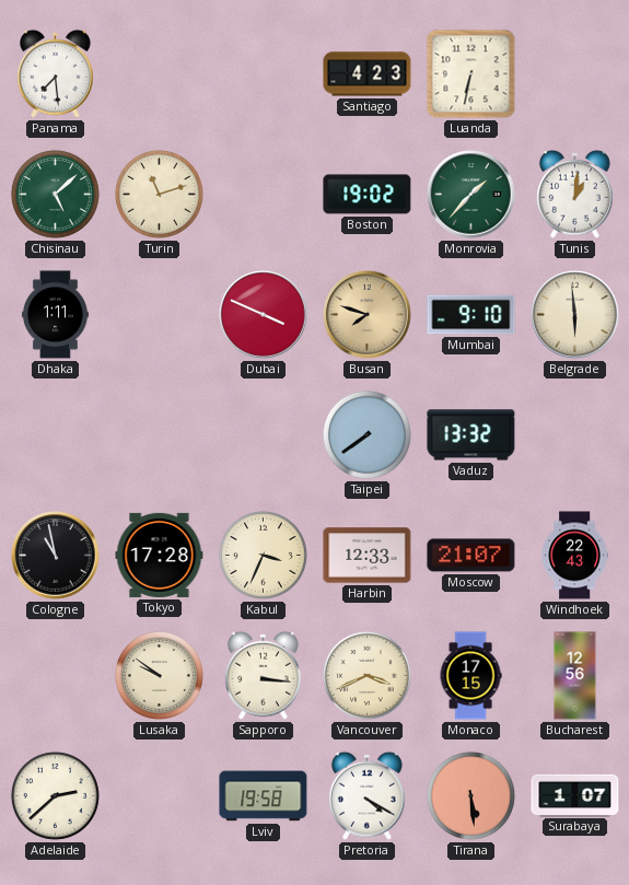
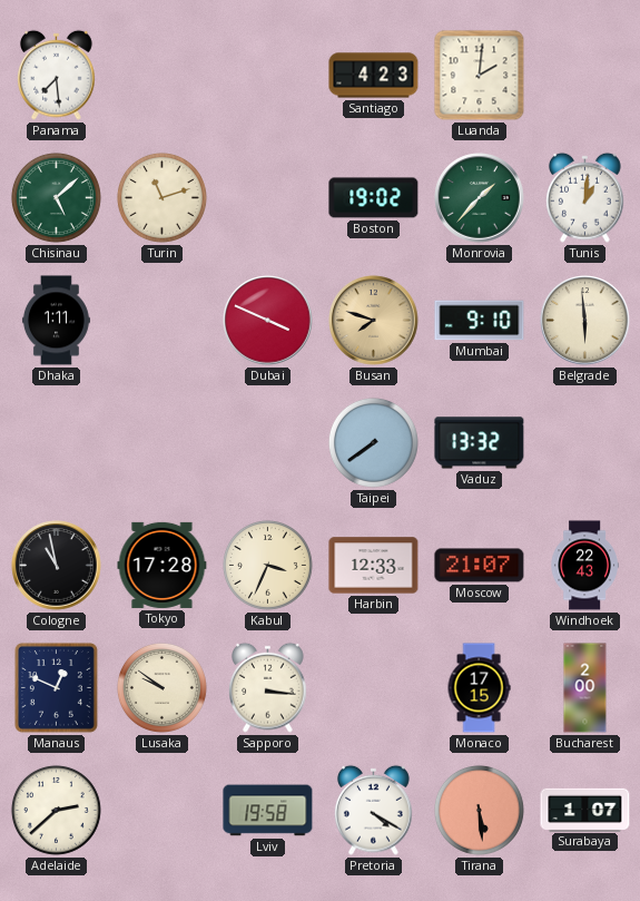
Luanda: 6:32 -> 2:01 (480, 76)
Manaus: none -> 12:49 (56, 687)
Vancouver: 3:41 -> none (366, 675)
Bucharest: 12:56 -> 2:00 (585, 688)
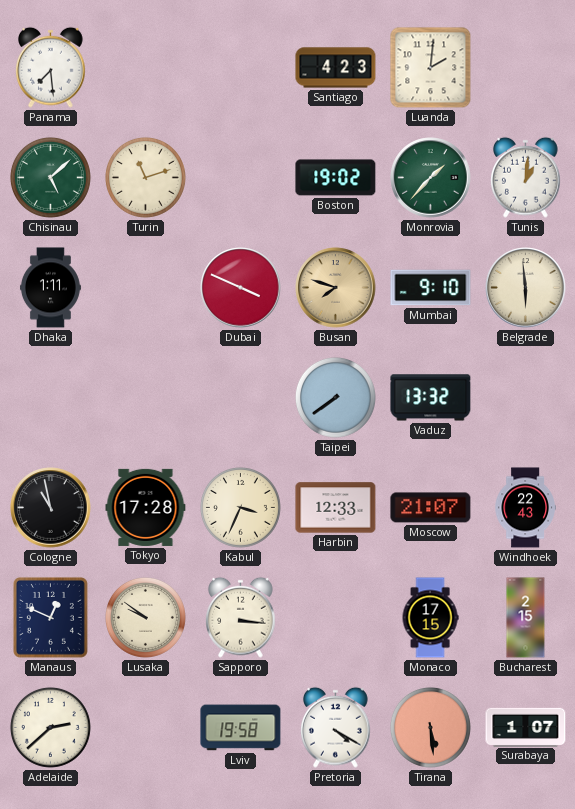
Bucharest: 2:00 -> 2:15 (526, 618)
